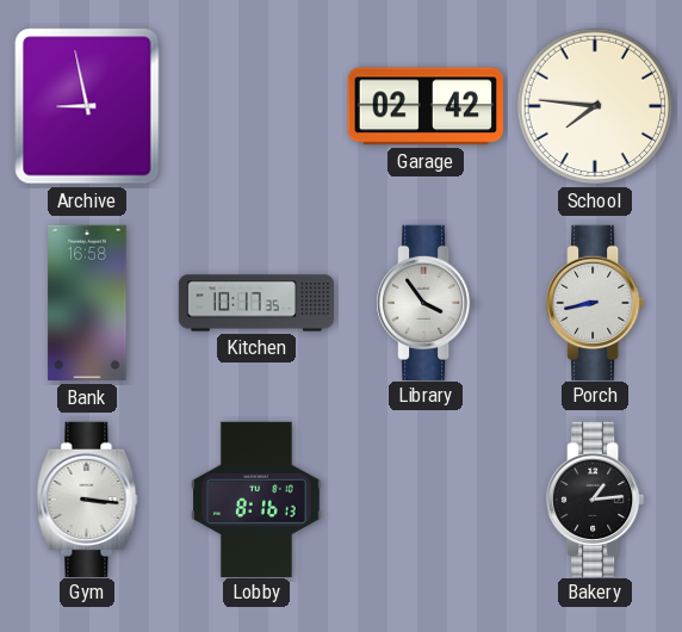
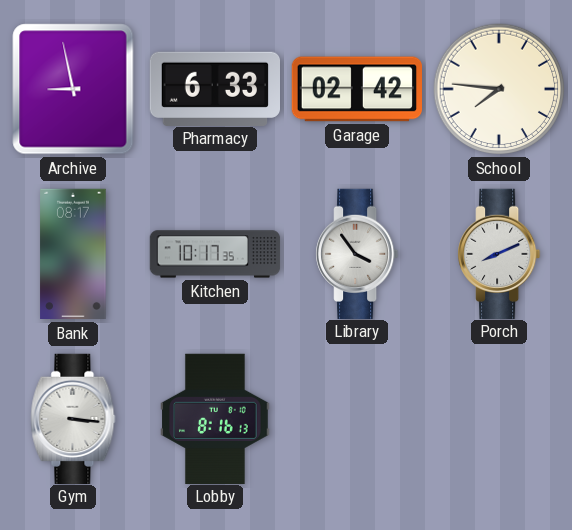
Pharmacy: none -> 6:33 (214, 88)
Bank: 16:58 -> 08:17 (73, 254)
Porch: 8:43 -> 8:11 (500, 253)
Bakery: 1:14 -> none (596, 498)
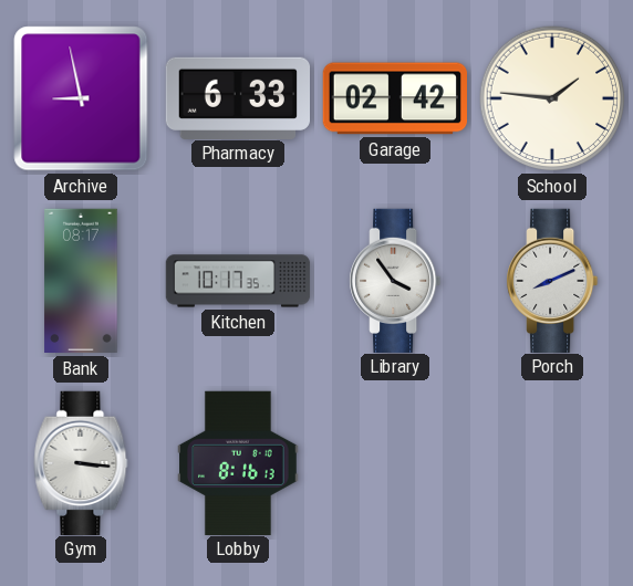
School: 7:46 -> 1:46 (552, 98)
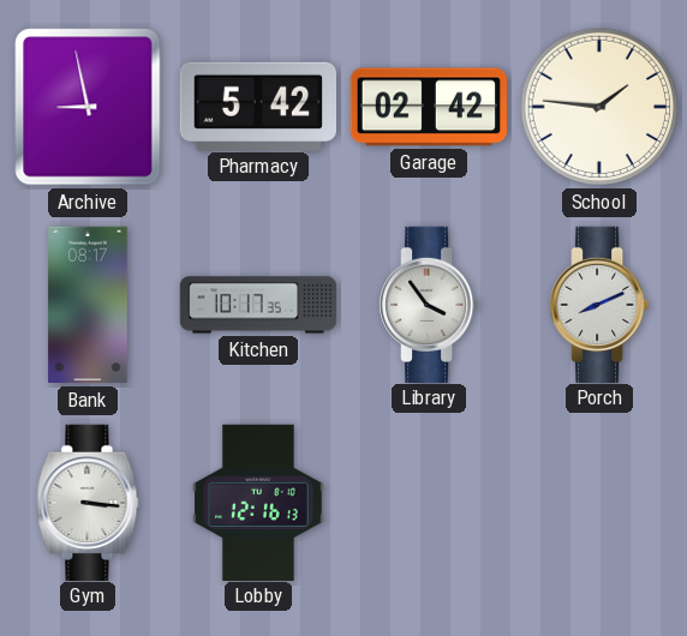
Pharmacy: 6:33 -> 5:42 (257, 106)
Lobby: 8:16 -> 12:16 (258, 502)
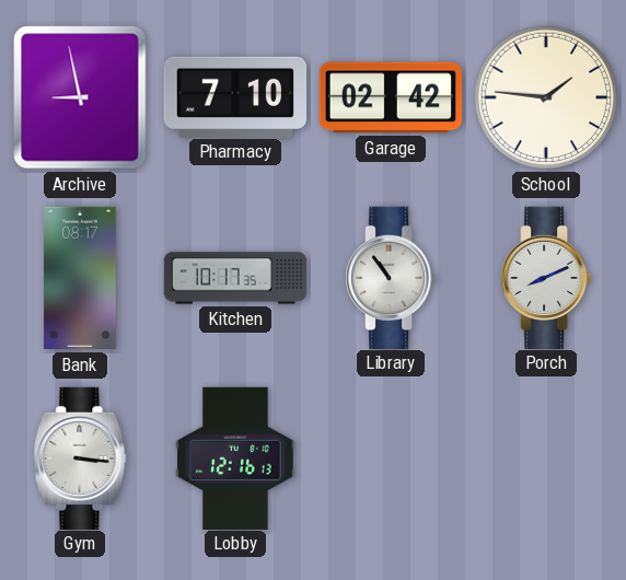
Pharmacy: 5:42 -> 7:10 (234, 96)
Library: 3:54 -> 10:54 (392, 277)
